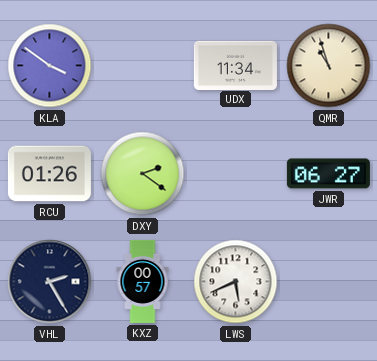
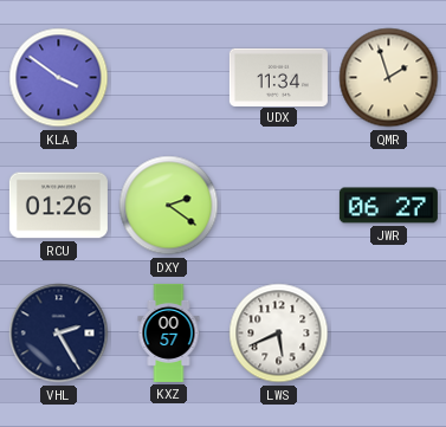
QMR: 10:57 -> 1:57 (389, 78)
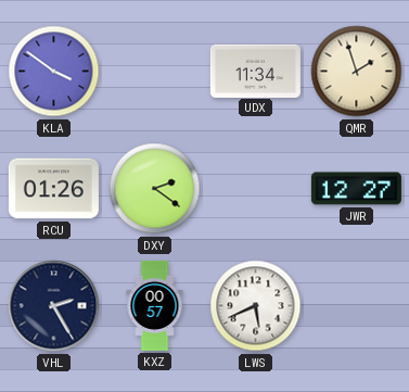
JWR: 06:27 -> 12:27 (356, 189)
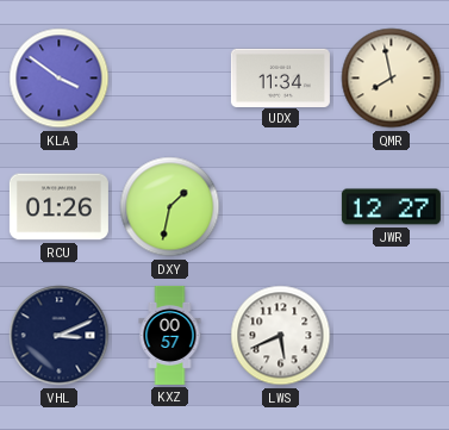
QMR: 1:57 -> 7:58 (392, 79)
DXY: 2:21 -> 1:32 (170, 207)
VHL: 2:25 -> 3:11 (60, 336)
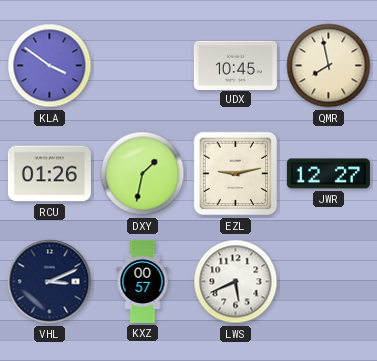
UDX: 11:34 -> 10:45 (235, 65)
EZL: none -> 9:13 (236, 174)
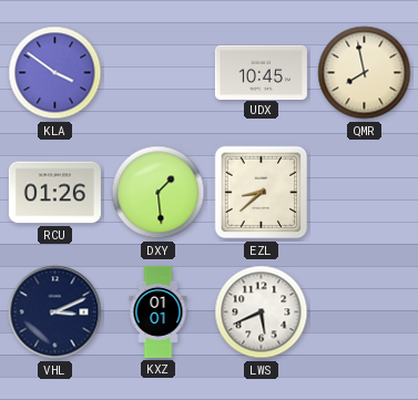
DXY: 1:32 -> 1:29 (159, 193)
EZL: 9:13 -> 8:38 (262, 193)
JWR: 12:27 -> none (328, 174)
KXZ: 00:57 -> 01:01 (159, 311)
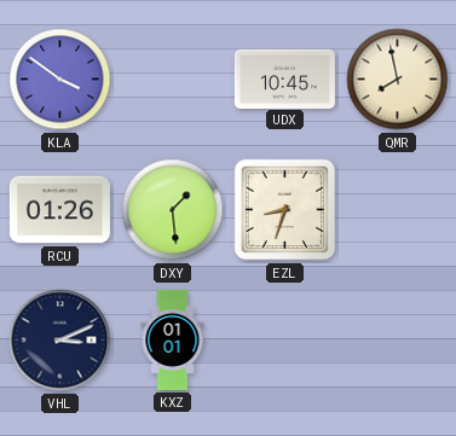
EZL: 8:38 -> 8:33 (285, 210)
LWS: 5:41 -> none (262, 312)
